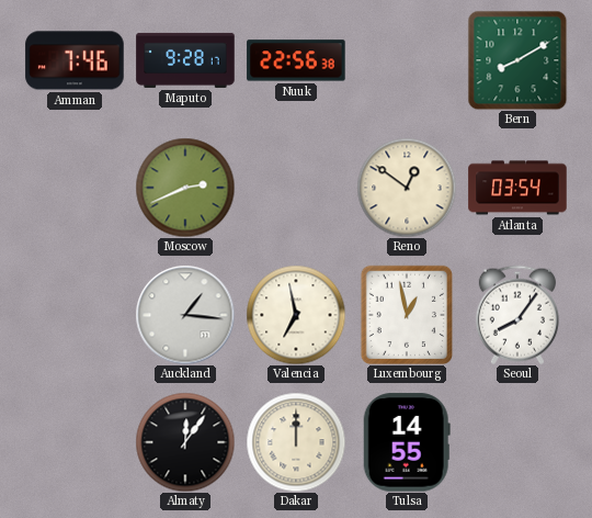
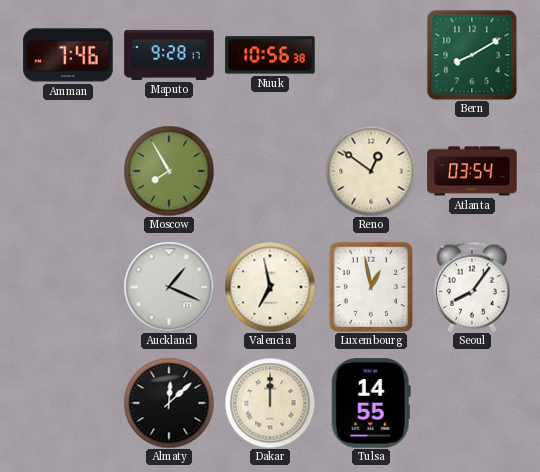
Nuuk: 22:56 -> 10:56 (270, 55)
Moscow: 2:41 -> 7:55 (169, 171)
Auckland: 1:16 -> 1:19 (169, 287)
Almaty: 12:06 -> 12:08 (169, 403)
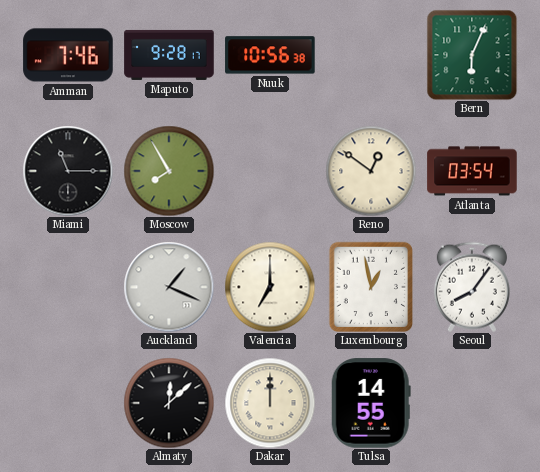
Bern: 8:10 -> 6:04 (472, 55)
Miami: none -> 11:15 (68, 171)
Valencia: 6:58 -> 7:00 (270, 287)
